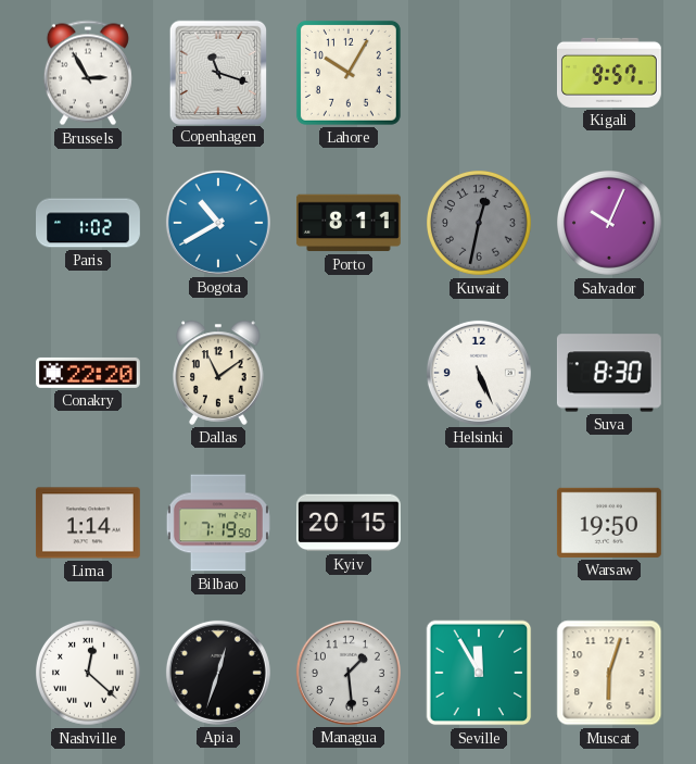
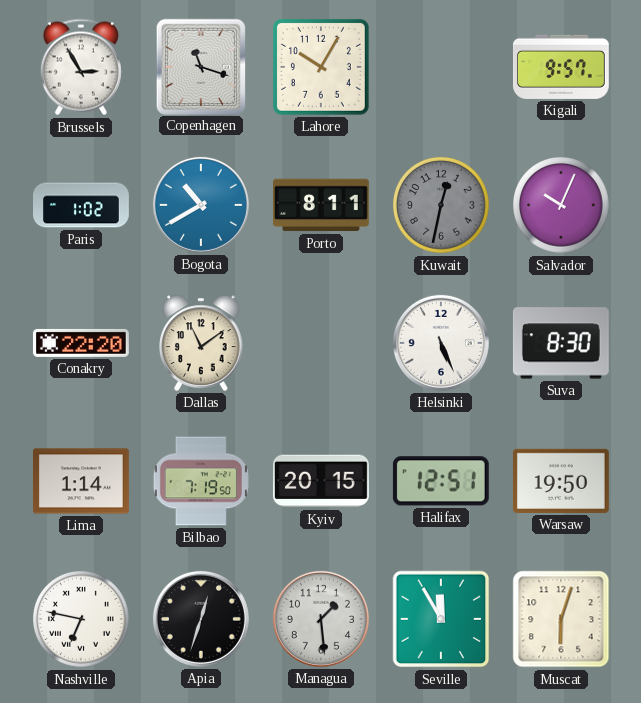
Halifax: none -> 12:51 (441, 481)
Nashville: 12:22 -> 6:47 (82, 620)
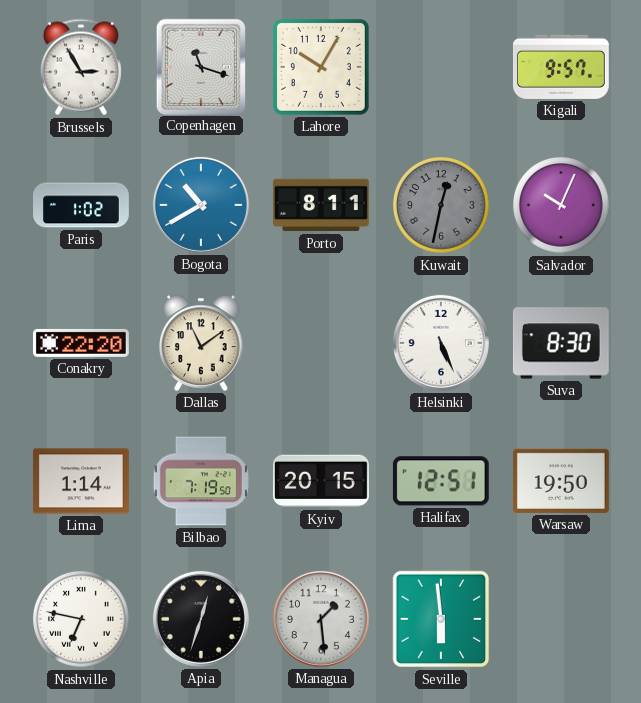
Seville: 11:55 -> 5:59 (441, 619)
Muscat: 6:03 -> none (561, 619)
